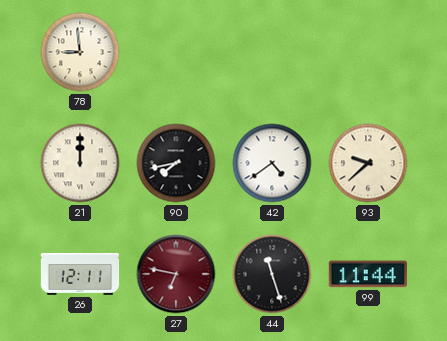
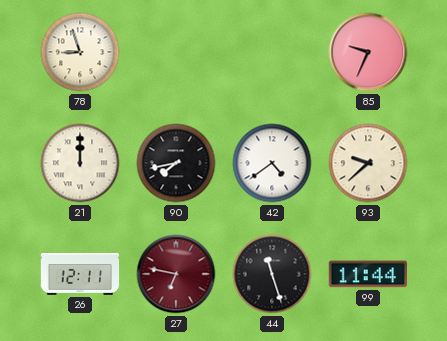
78: 8:59 -> 8:57 (80, 52)
85: none -> 9:34 (368, 52)
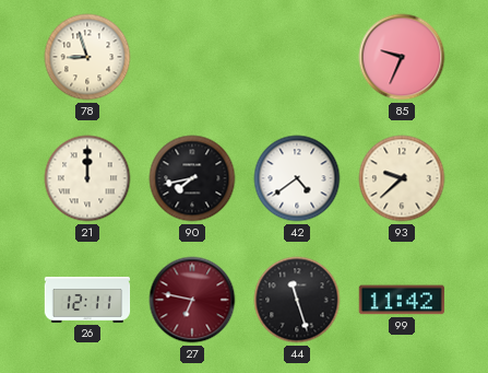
99: 11:44 -> 11:42 (402, 300)
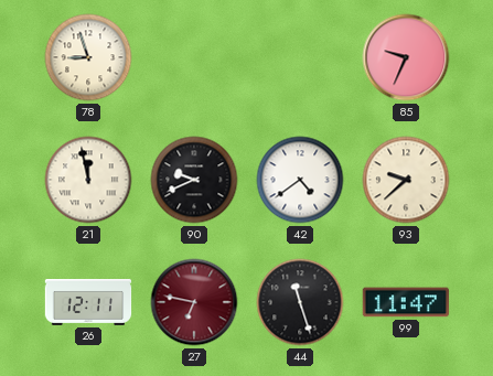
21: 12:00 -> 11:58 (88, 180)
90: 7:43 -> 9:41 (194, 180)
99: 11:42 -> 11:47 (406, 302)
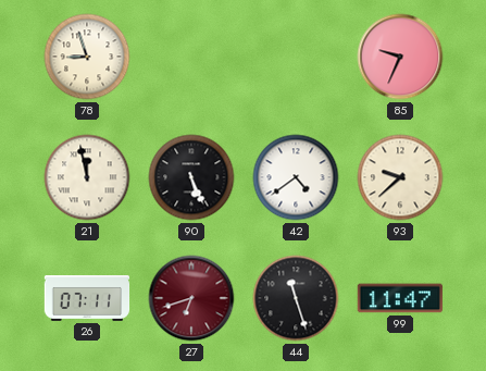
90: 9:41 -> 5:26 (191, 177)
26: 12:11 -> 07:11 (87, 299)
27: 6:47 -> 6:42 (191, 298)
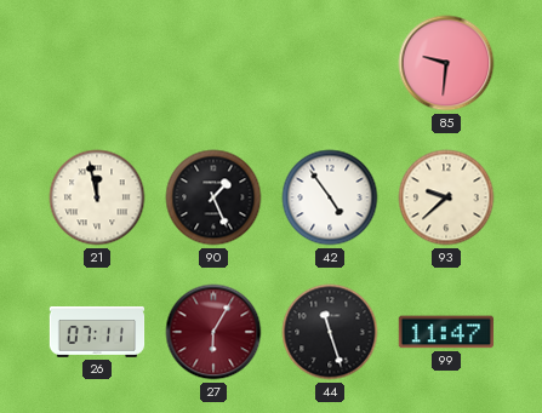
78: 8:57 -> none (87, 57)
85: 9:34 -> 9:31 (446, 63)
90: 5:26 -> 1:26 (213, 197)
42: 4:39 -> 4:54 (330, 197)
27: 6:42 -> 6:05 (213, 332)
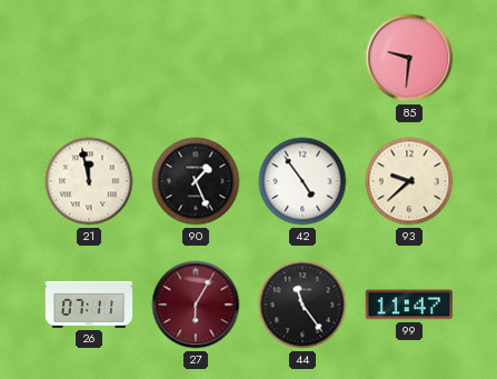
44: 11:27 -> 11:24 (302, 305)
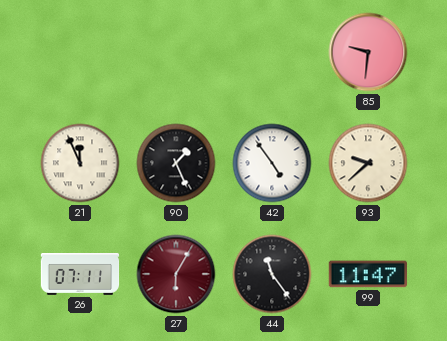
21: 11:58 -> 11:56 (80, 163)
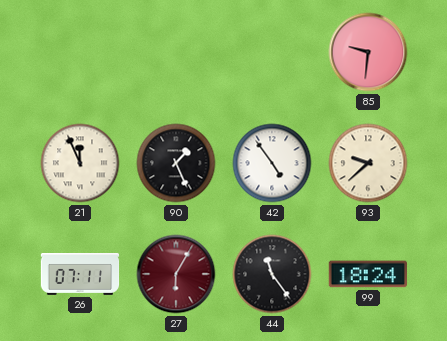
99: 11:47 -> 18:24 (368, 274)
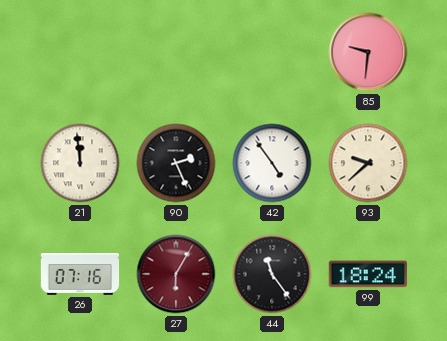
21: 11:56 -> 11:59 (80, 163)
90: 1:26 -> 2:26 (176, 163)
26: 07:11 -> 07:16 (80, 275)
